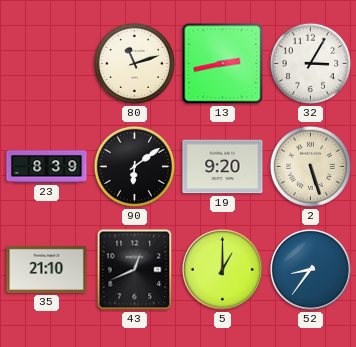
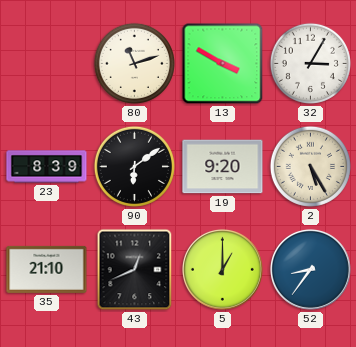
13: 2:43 -> 3:50 (223, 64)
2: 5:27 -> 5:25 (310, 166)
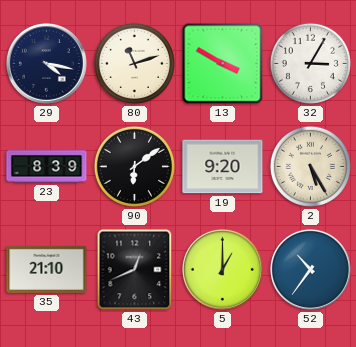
29: none -> 4:17 (46, 63)
52: 8:36 -> 10:36 (310, 269)
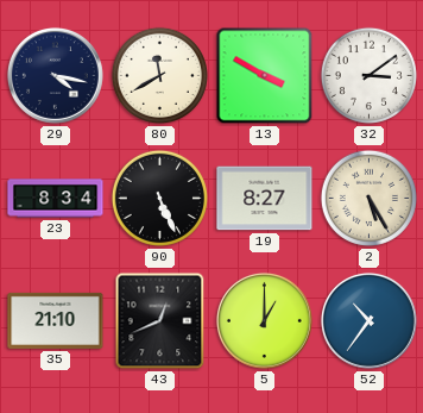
80: 11:12 -> 11:40 (159, 75)
32: 3:05 -> 3:09 (368, 75)
23: 8:39 -> 8:34 (56, 199)
90: 6:09 -> 5:26 (159, 198)
19: 9:20 -> 8:27 (265, 199)
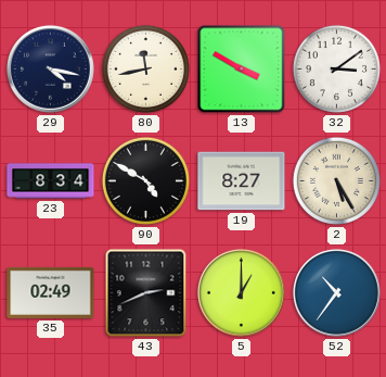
80: 11:40 -> 11:43 (145, 68)
90: 5:26 -> 4:50 (145, 180)
35: 21:10 -> 02:49 (51, 292)
43: 12:41 -> 2:41 (146, 293)
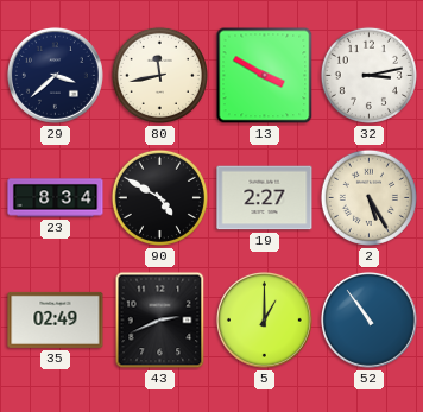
29: 4:17 -> 3:38 (55, 75)
32: 3:09 -> 3:13 (368, 75)
19: 8:27 -> 2:27 (265, 198)
52: 10:36 -> 10:54 (368, 319)
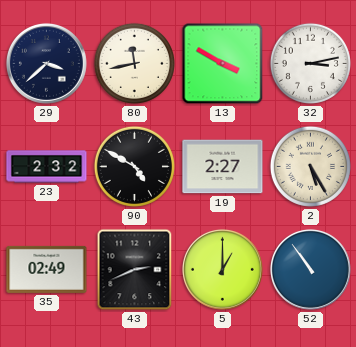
23: 8:34 -> 2:32 (47, 167)
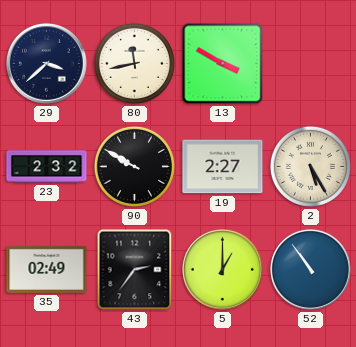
32: 3:13 -> none (310, 63)
90: 4:50 -> 9:50 (134, 166)
43: 2:41 -> 2:36 (135, 270)
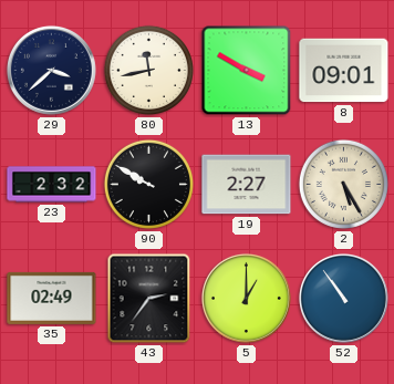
8: none -> 09:01 (344, 71)
